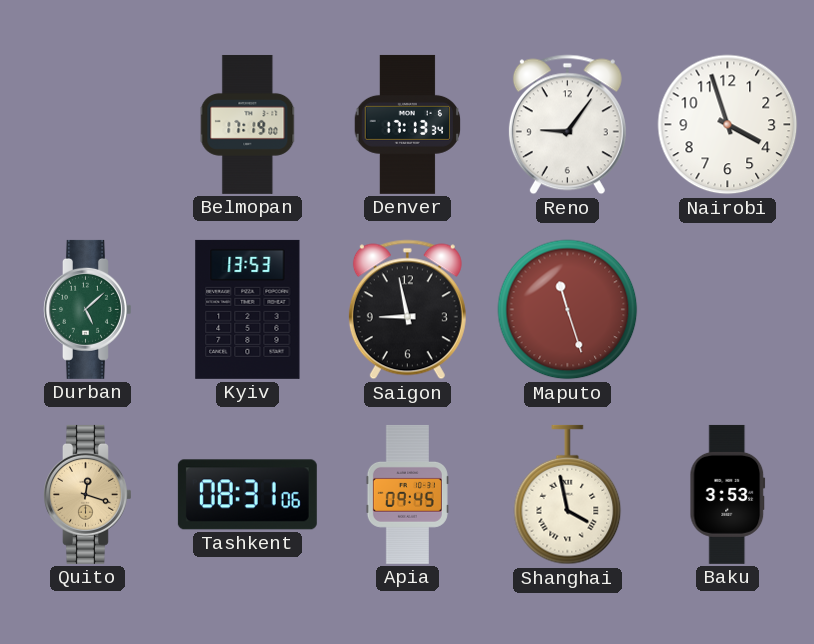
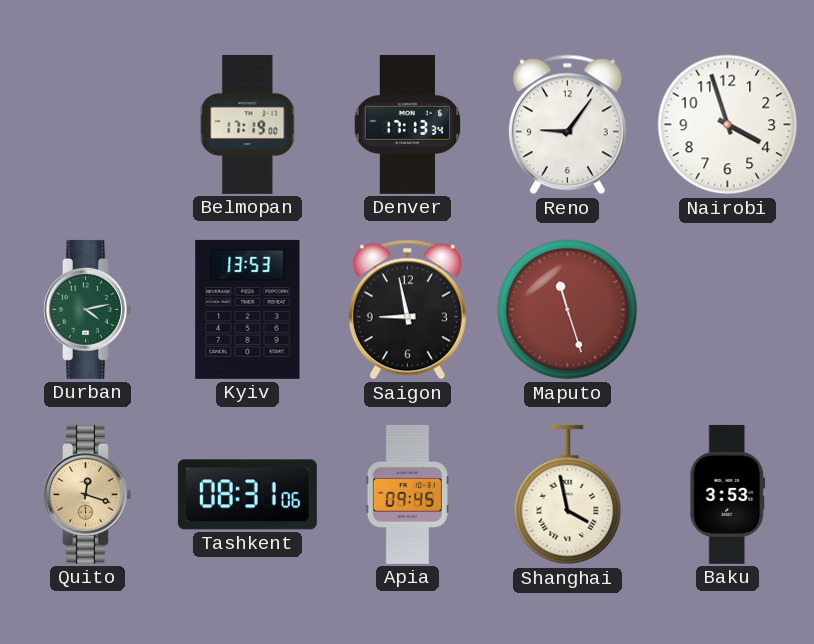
Durban: 5:08 -> 4:13 (88, 309)
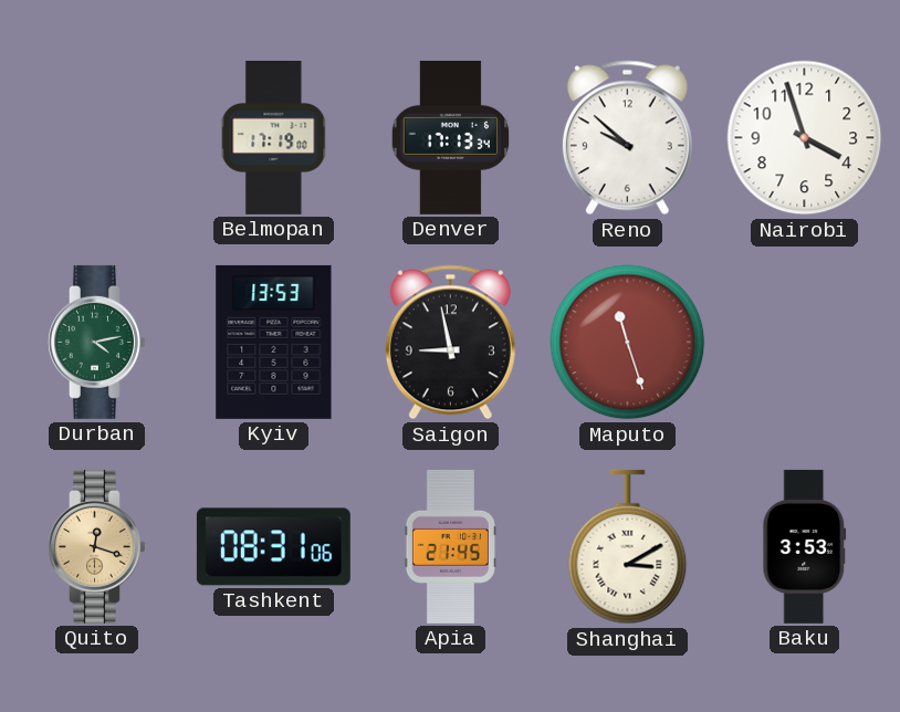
Reno: 9:06 -> 9:52 (627, 138)
Apia: 09:45 -> 21:45 (450, 546)
Shanghai: 3:58 -> 3:10 (628, 547)
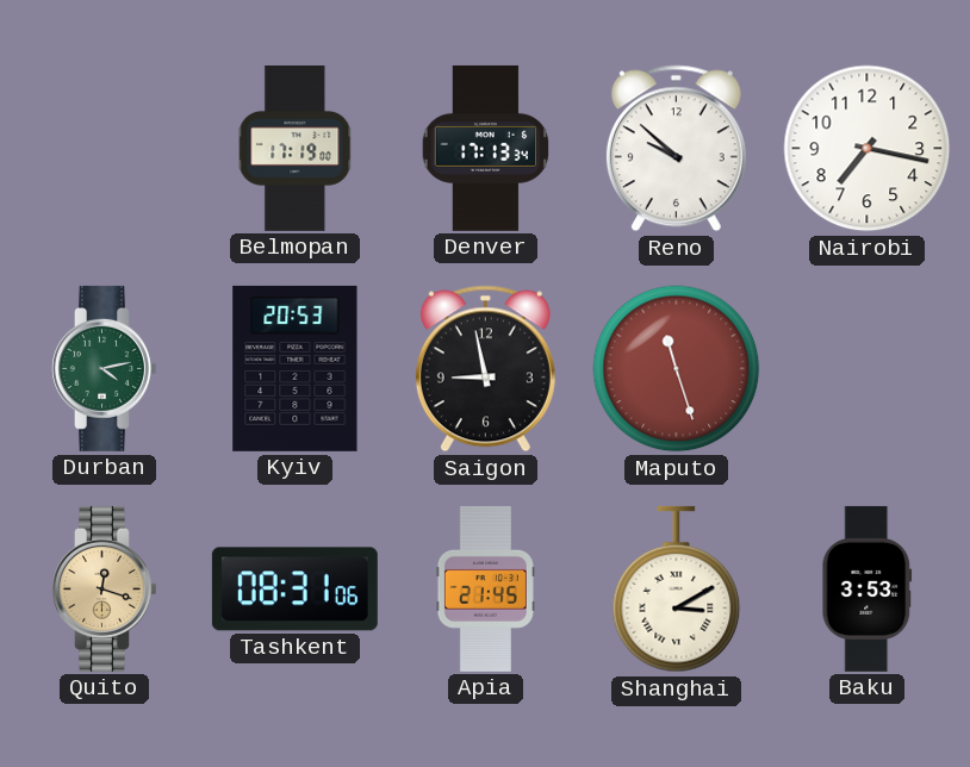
Nairobi: 3:57 -> 7:17 (868, 149)
Kyiv: 13:53 -> 20:53 (296, 368)
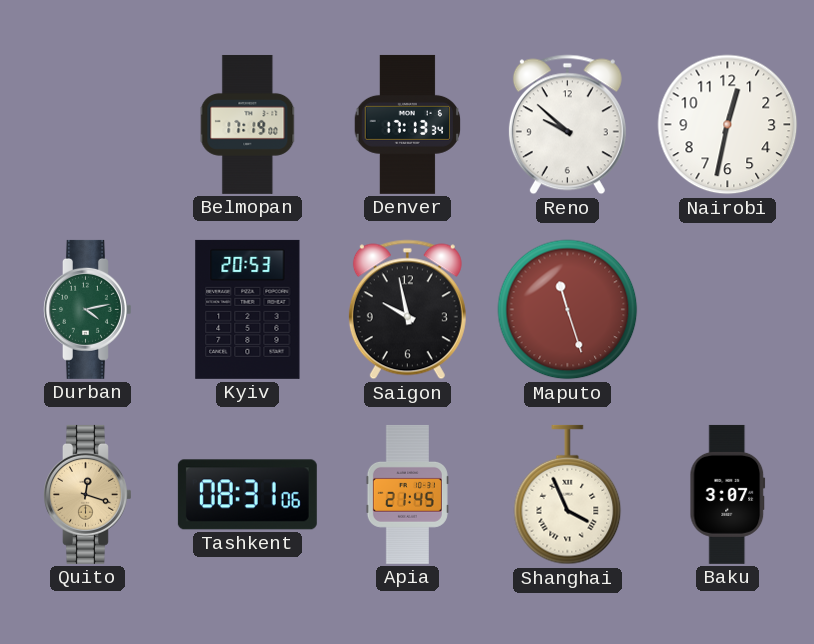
Nairobi: 7:17 -> 12:32 (728, 125)
Saigon: 8:58 -> 9:58 (407, 310)
Shanghai: 3:10 -> 3:56 (568, 495)
Baku: 3:53 -> 3:07 (728, 494)
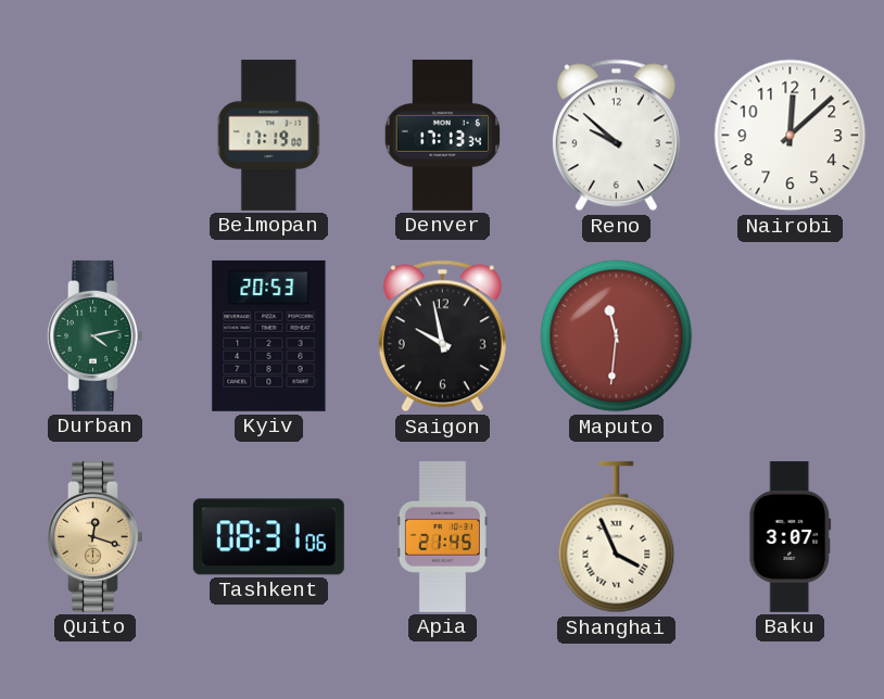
Nairobi: 12:32 -> 12:08 (791, 136)
Maputo: 11:27 -> 11:31 (617, 336)
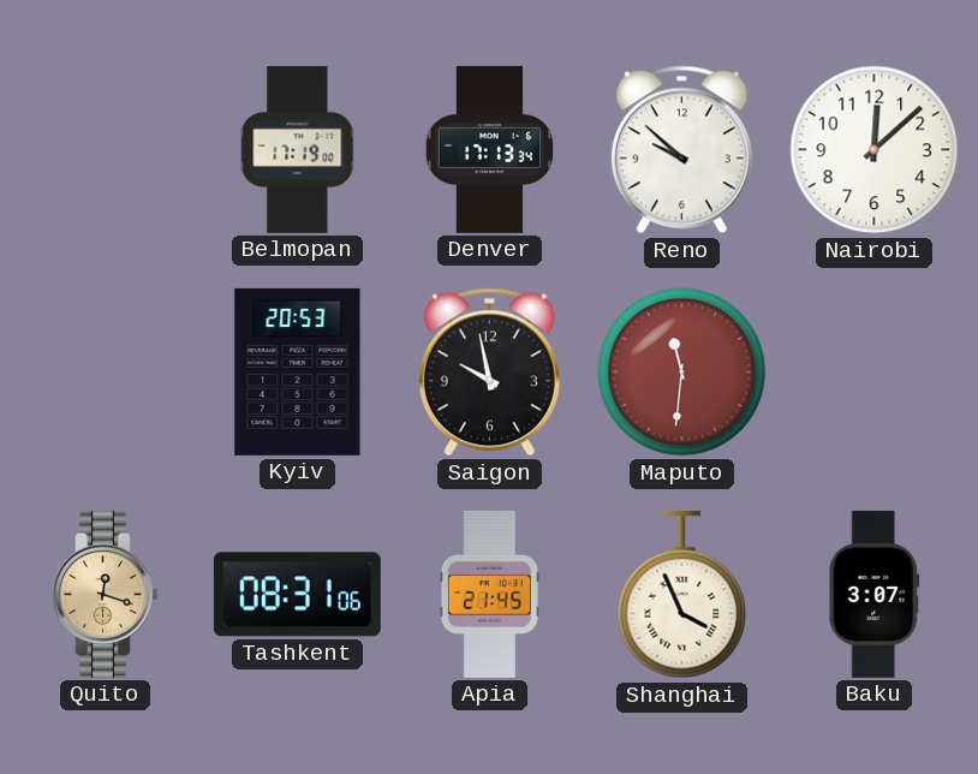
Durban: 4:13 -> none (96, 335)
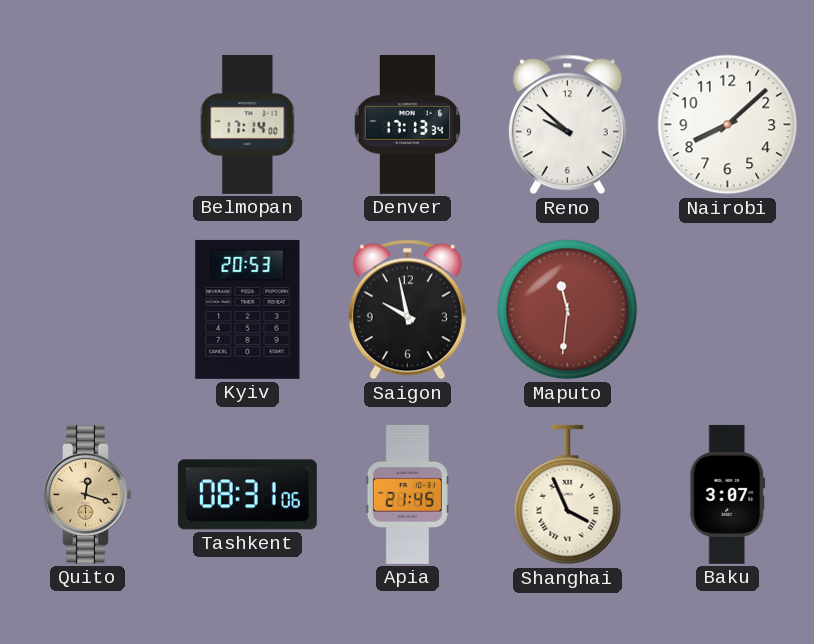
Belmopan: 17:19 -> 17:14 (248, 124)
Nairobi: 12:08 -> 8:08 (728, 125)
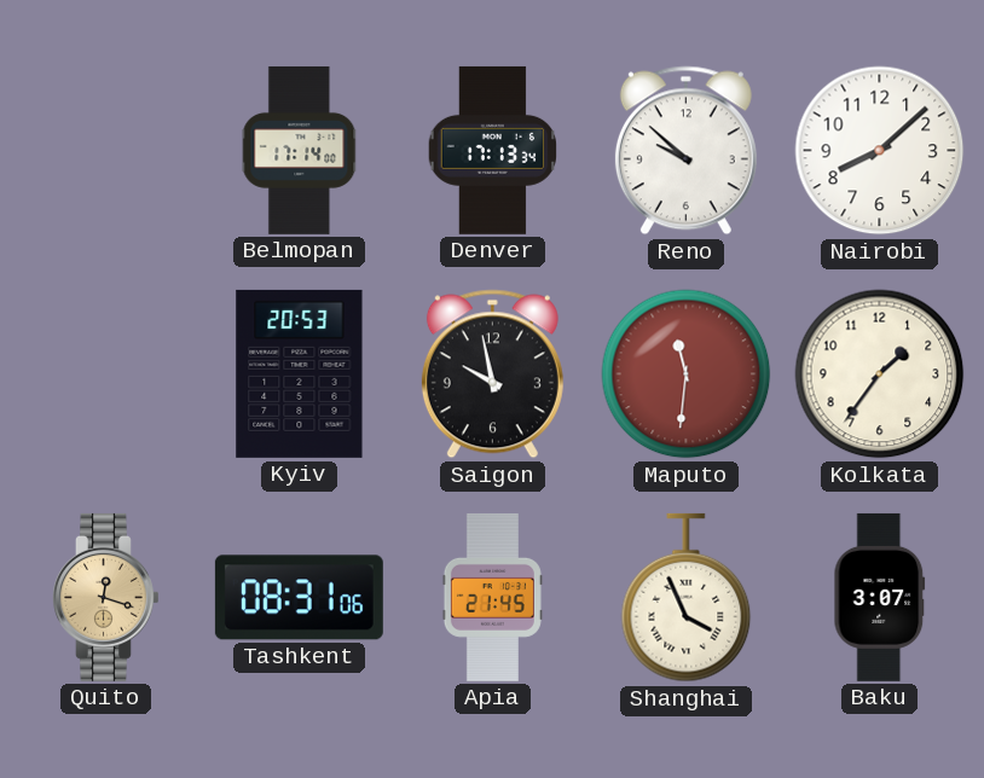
Kolkata: none -> 1:36 (880, 375)
